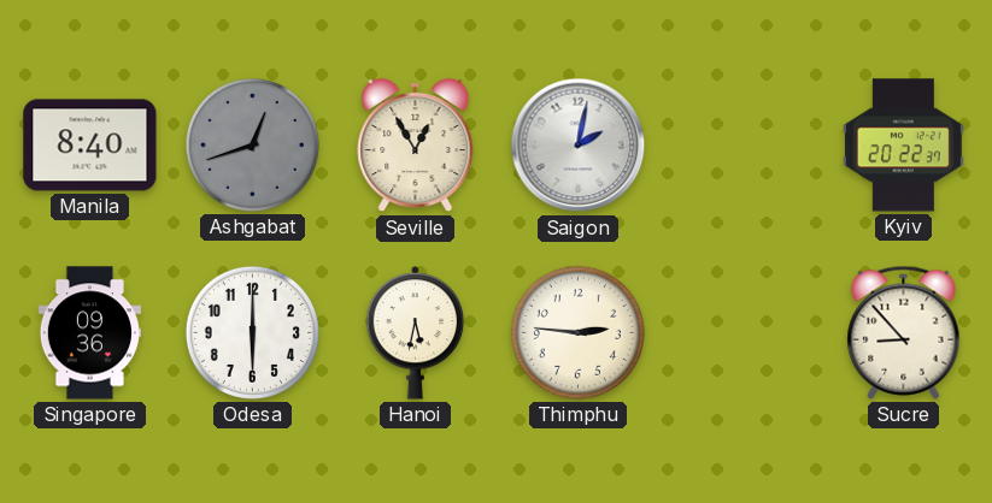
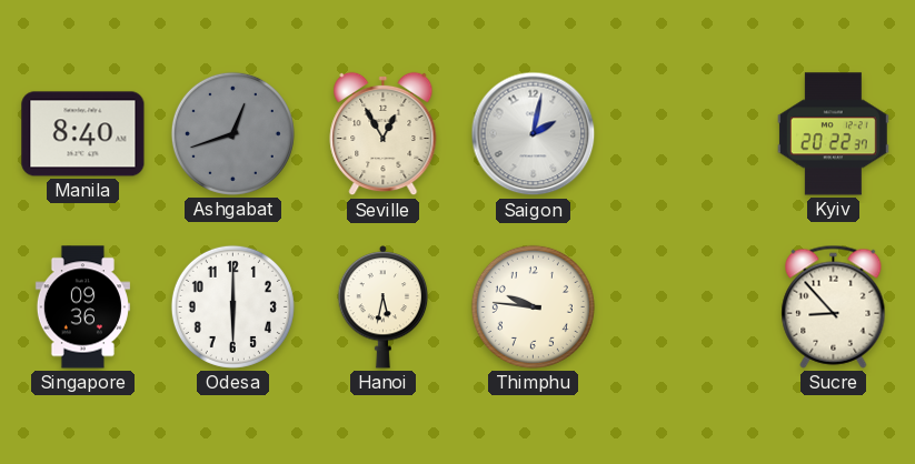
Thimphu: 2:46 -> 9:46 (533, 306)
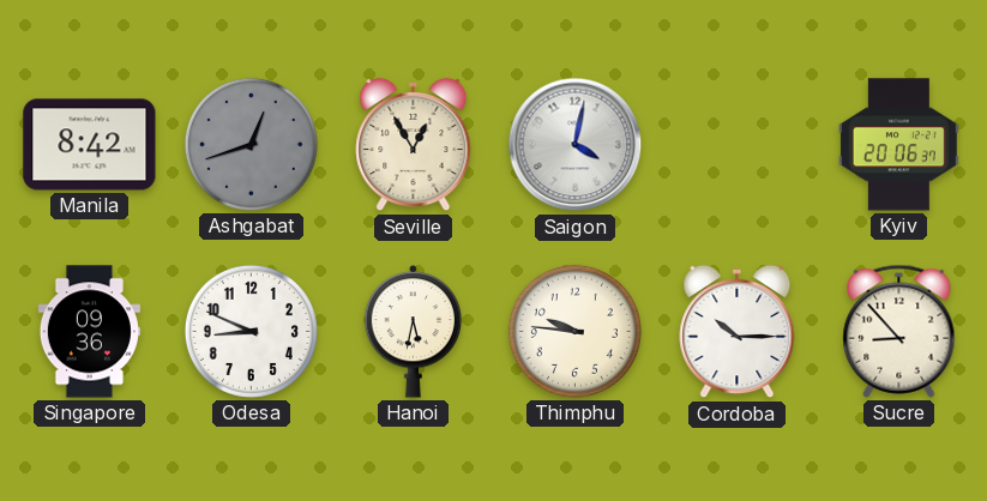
Manila: 8:40 -> 8:42 (90, 145)
Saigon: 2:02 -> 4:02 (576, 145)
Kyiv: 20:22 -> 20:06 (898, 145)
Odesa: 6:00 -> 8:49 (251, 331)
Cordoba: none -> 10:15 (738, 332)
